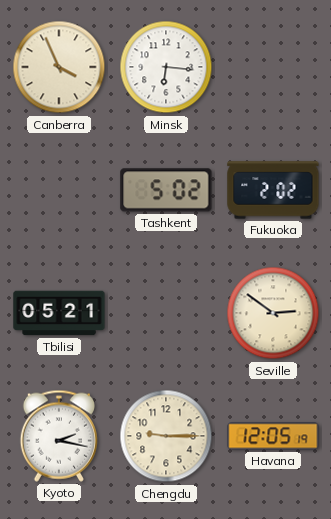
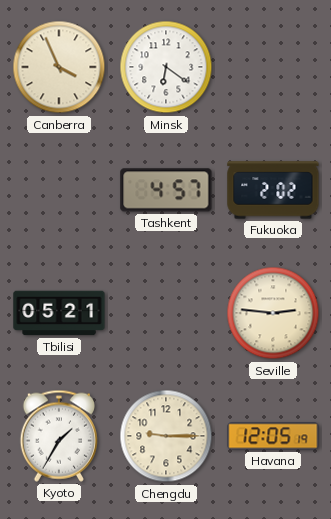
Minsk: 6:16 -> 6:21 (166, 67)
Tashkent: 5:02 -> 4:57 (166, 190)
Seville: 2:51 -> 2:46 (273, 313)
Kyoto: 2:17 -> 1:35 (59, 436)
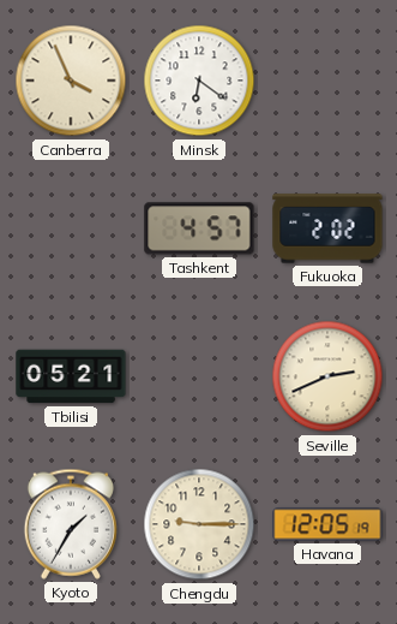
Seville: 2:46 -> 2:41 (327, 376)
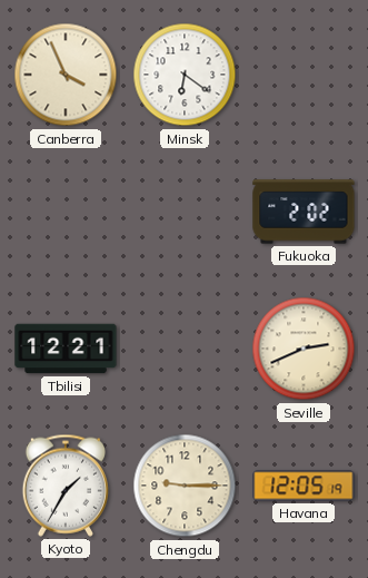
Tashkent: 4:57 -> none (199, 228)
Tbilisi: 05:21 -> 12:21 (66, 349)
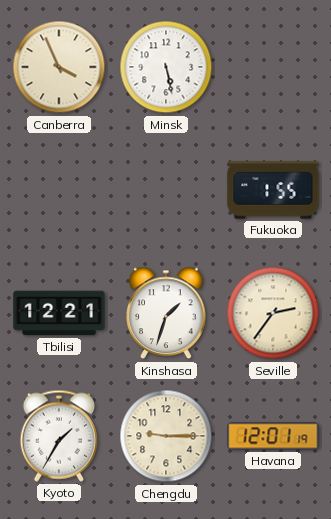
Minsk: 6:21 -> 5:28 (166, 67)
Fukuoka: 2:02 -> 1:55 (273, 190)
Kinshasa: none -> 1:33 (166, 313)
Seville: 2:41 -> 2:36 (273, 313)
Havana: 12:05 -> 12:01 (273, 436)
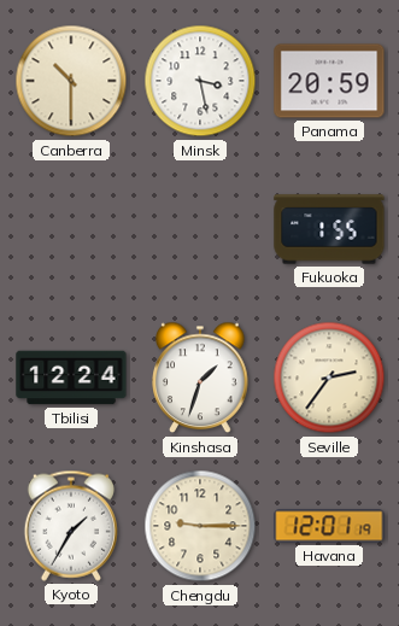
Canberra: 3:56 -> 10:30 (71, 81)
Minsk: 5:28 -> 3:28 (200, 81)
Panama: none -> 20:59 (329, 81)
Tbilisi: 12:21 -> 12:24 (71, 378)
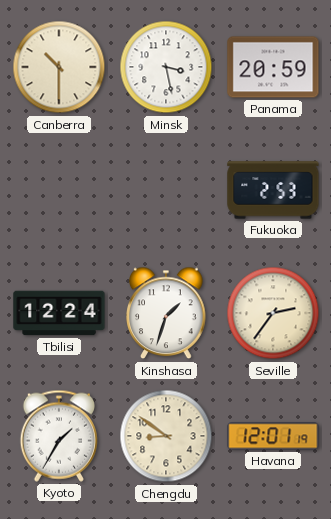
Fukuoka: 1:55 -> 2:53 (273, 190)
Chengdu: 9:15 -> 8:51 (166, 436)
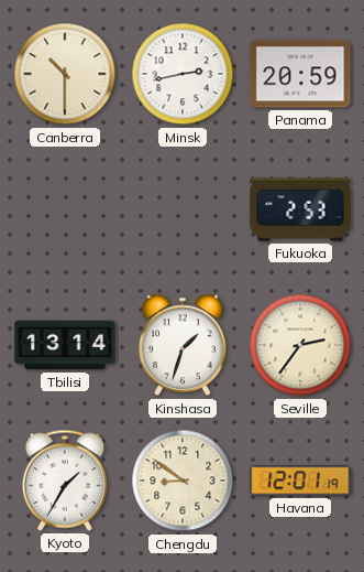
Minsk: 3:28 -> 2:43 (183, 74)
Tbilisi: 12:24 -> 13:14 (65, 345)
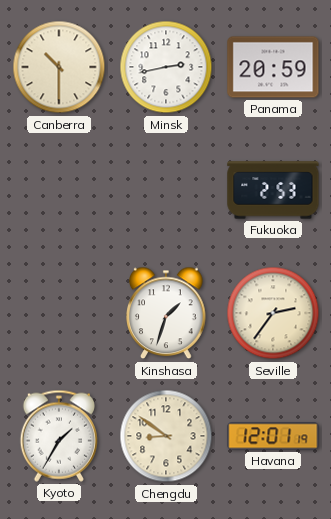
Tbilisi: 13:14 -> none (65, 345)
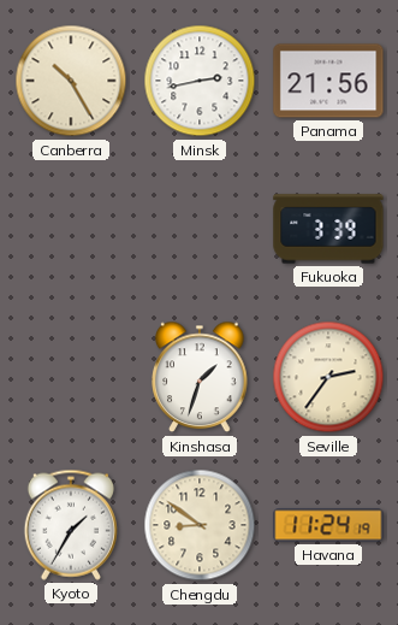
Canberra: 10:30 -> 10:25 (71, 81)
Panama: 20:59 -> 21:56 (328, 81)
Fukuoka: 2:53 -> 3:39 (328, 229)
Havana: 12:01 -> 11:24 (328, 525)
